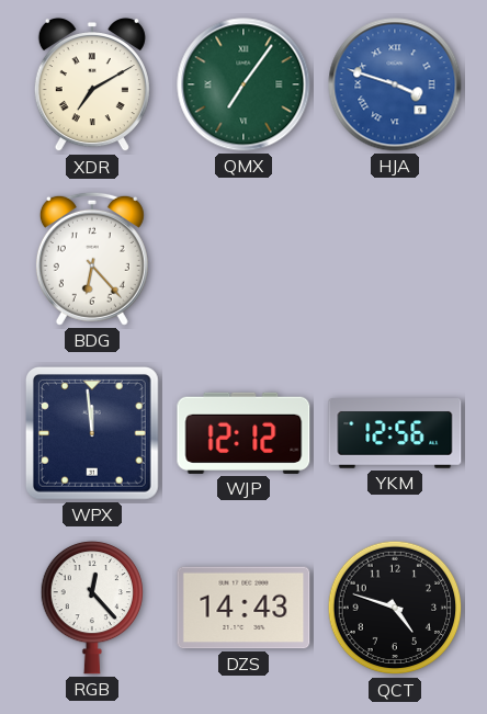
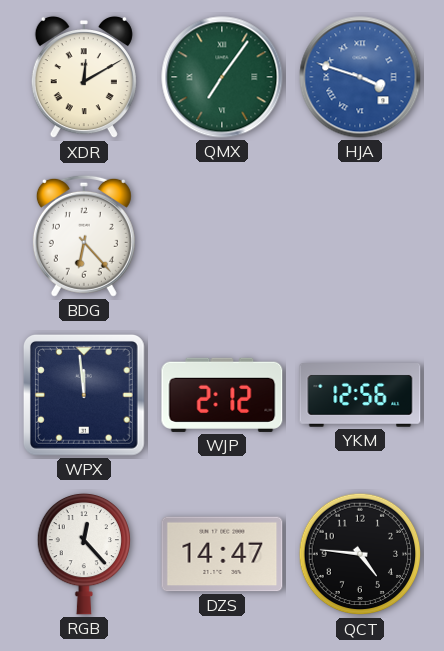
XDR: 7:10 -> 12:10 (84, 77)
WJP: 12:12 -> 2:12 (222, 395)
DZS: 14:43 -> 14:47 (222, 554)
QCT: 4:48 -> 4:46 (360, 554)
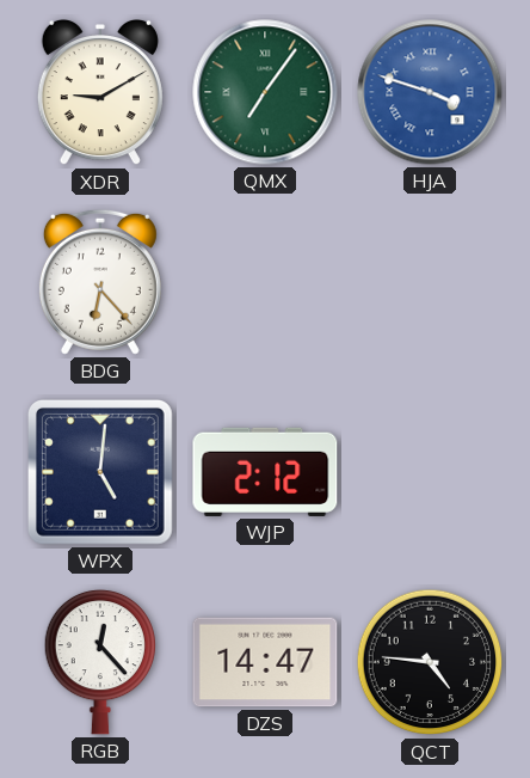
XDR: 12:10 -> 9:10 (100, 92)
WPX: 11:59 -> 5:01 (100, 472)
YKM: 12:56 -> none (360, 395)
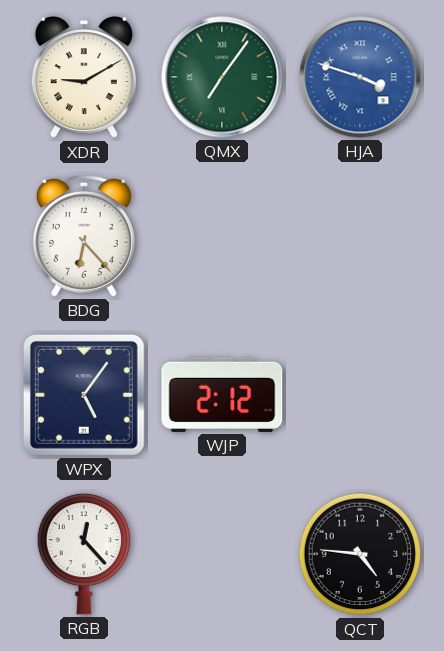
WPX: 5:01 -> 5:06 (84, 395)
DZS: 14:47 -> none (265, 662)
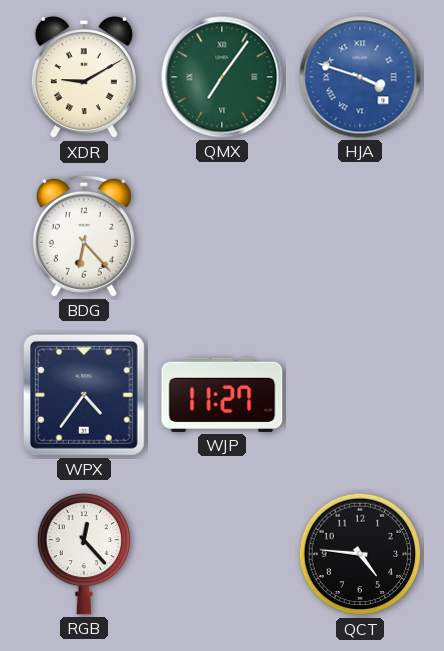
WPX: 5:06 -> 4:36 (84, 395)
WJP: 2:12 -> 11:27 (222, 395)
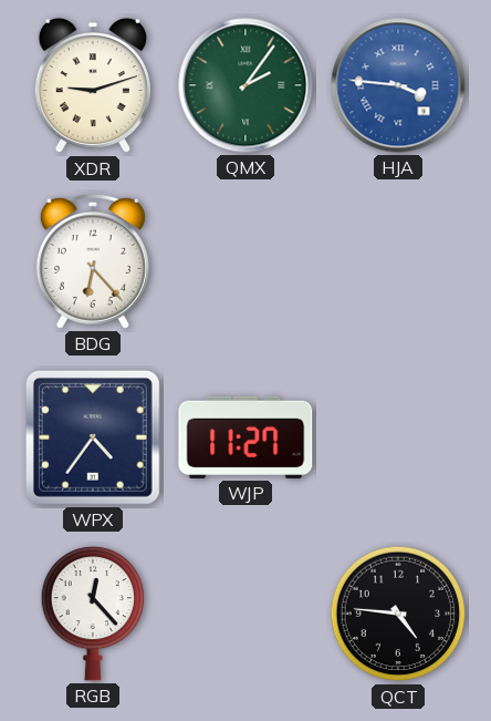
XDR: 9:10 -> 9:12 (93, 85)
QMX: 7:06 -> 2:06 (245, 85)
HJA: 3:48 -> 3:46 (398, 85)
